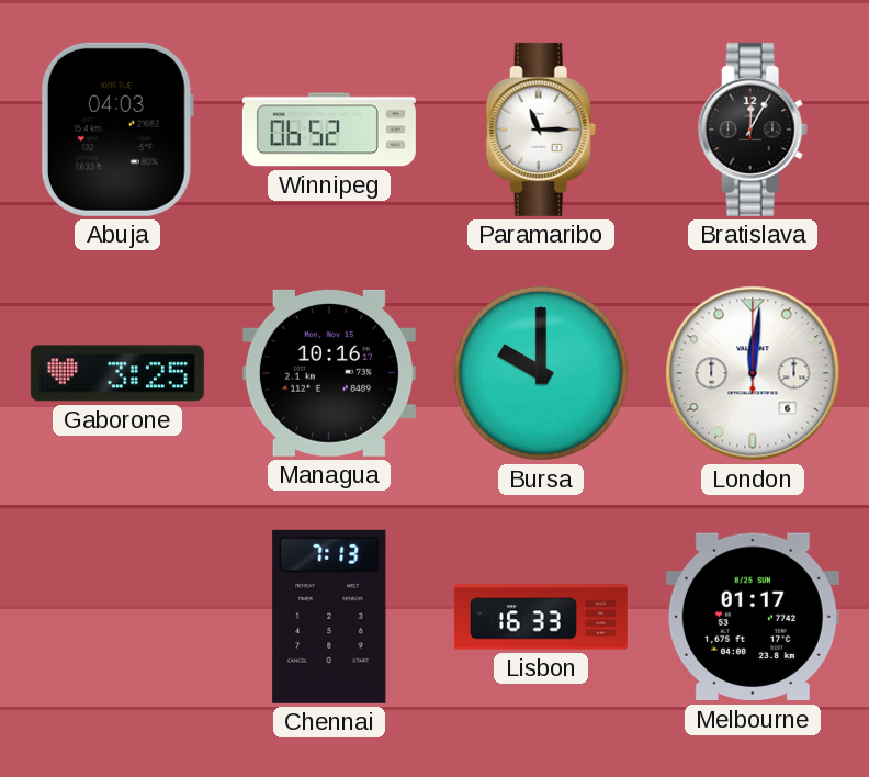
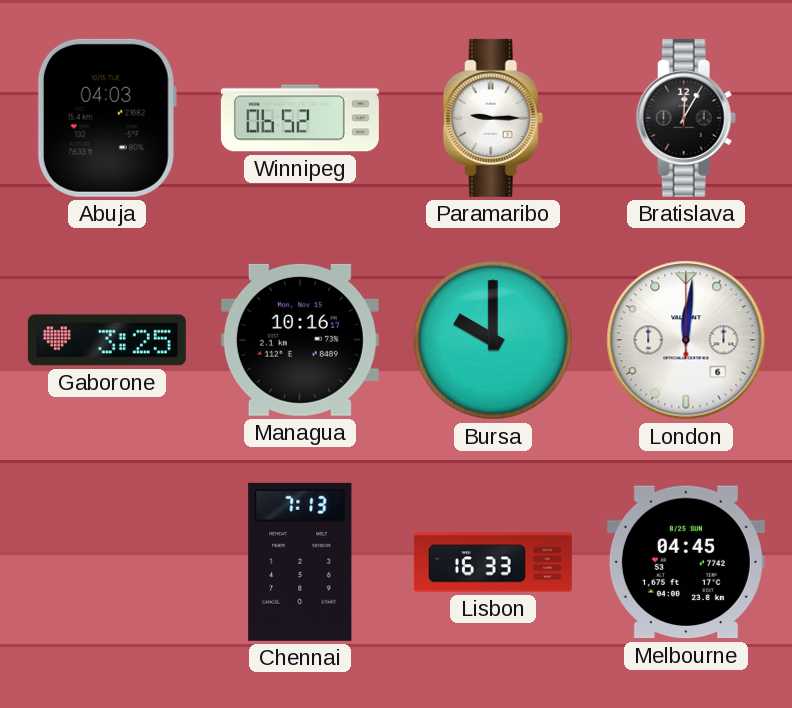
Paramaribo: 11:15 -> 9:15 (493, 118)
Melbourne: 01:17 -> 04:45 (686, 562)
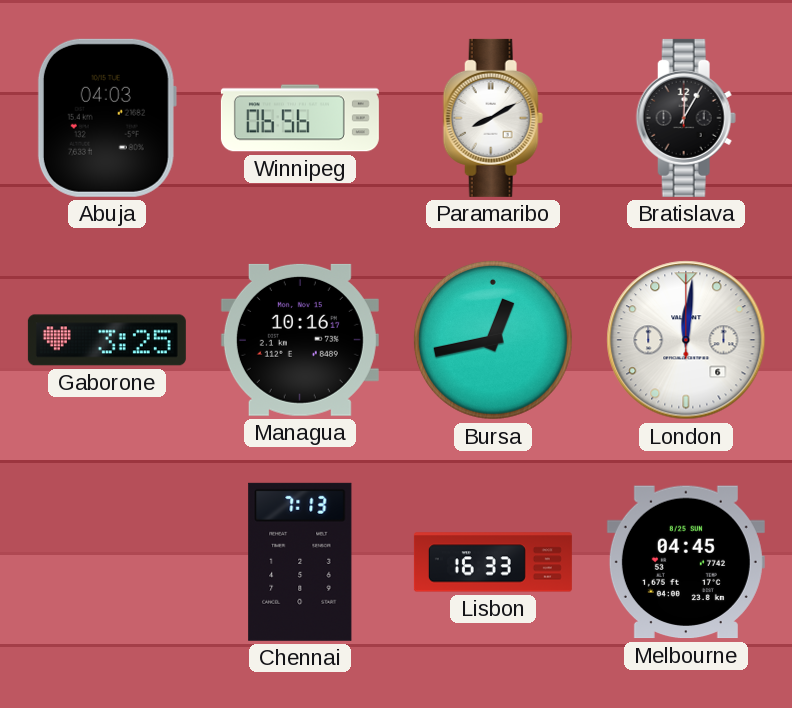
Winnipeg: 06:52 -> 06:56 (300, 118)
Paramaribo: 9:15 -> 8:10 (493, 118)
Bursa: 10:00 -> 12:43 (493, 340)
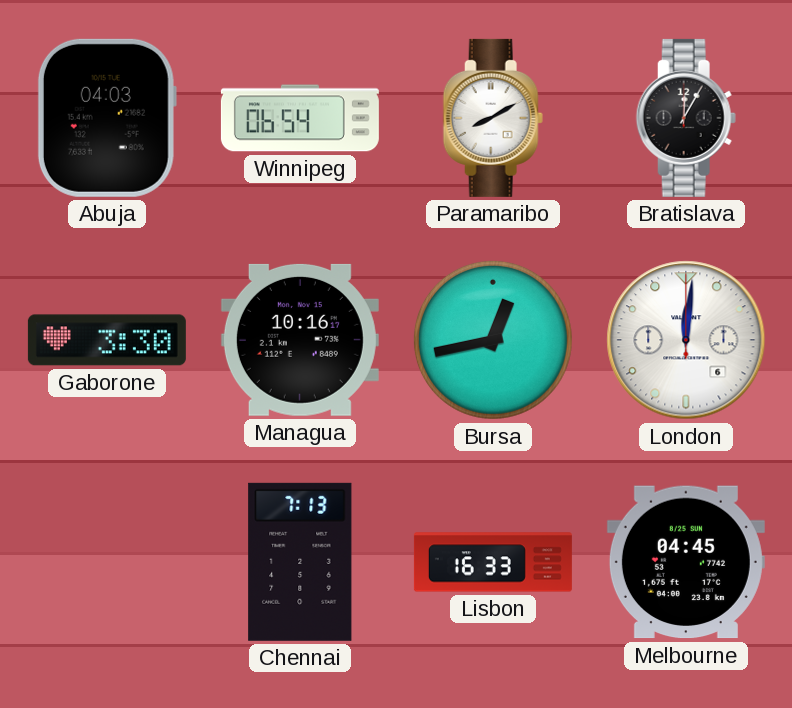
Winnipeg: 06:56 -> 06:54 (300, 118)
Gaborone: 3:25 -> 3:30 (107, 340)
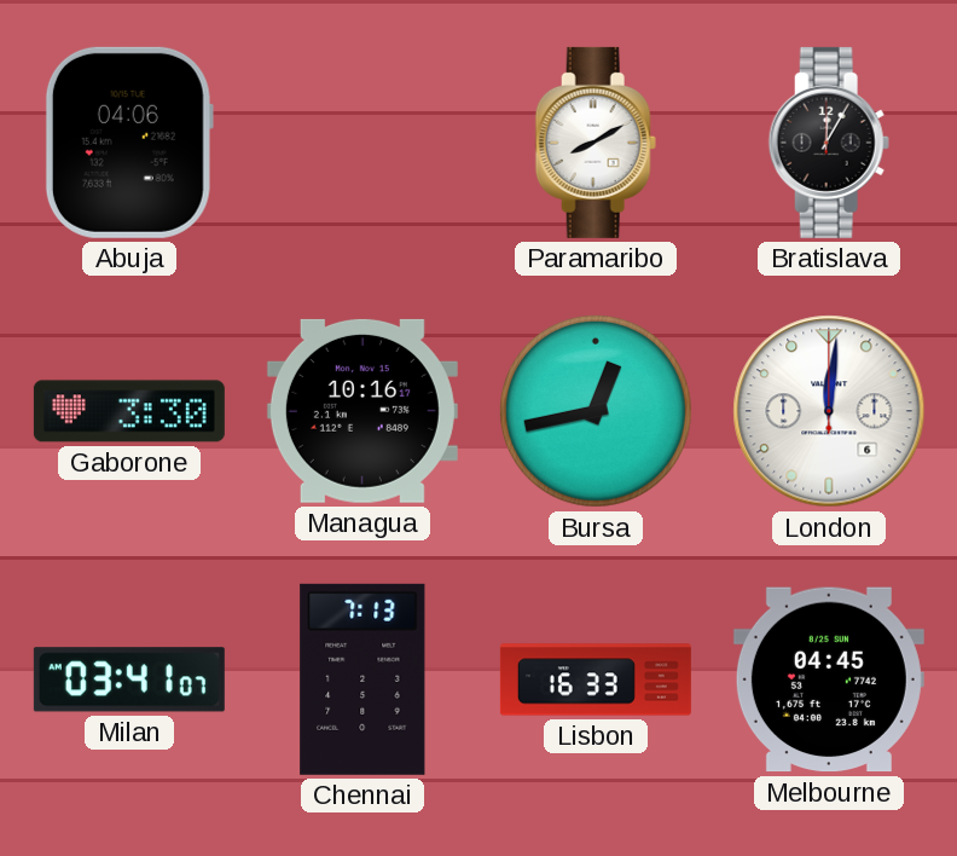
Abuja: 04:03 -> 04:06 (129, 143)
Winnipeg: 06:54 -> none (300, 118)
Milan: none -> 03:41 (129, 679)
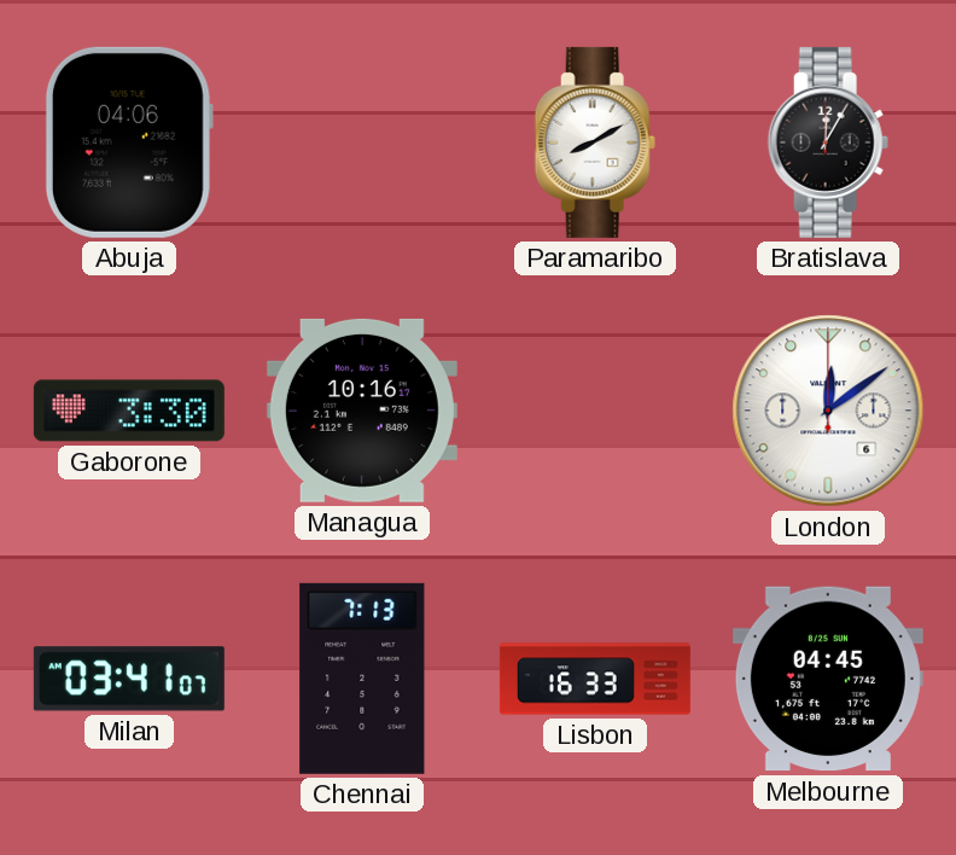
Bursa: 12:43 -> none (596, 411)
London: 12:01 -> 12:09 (828, 411)
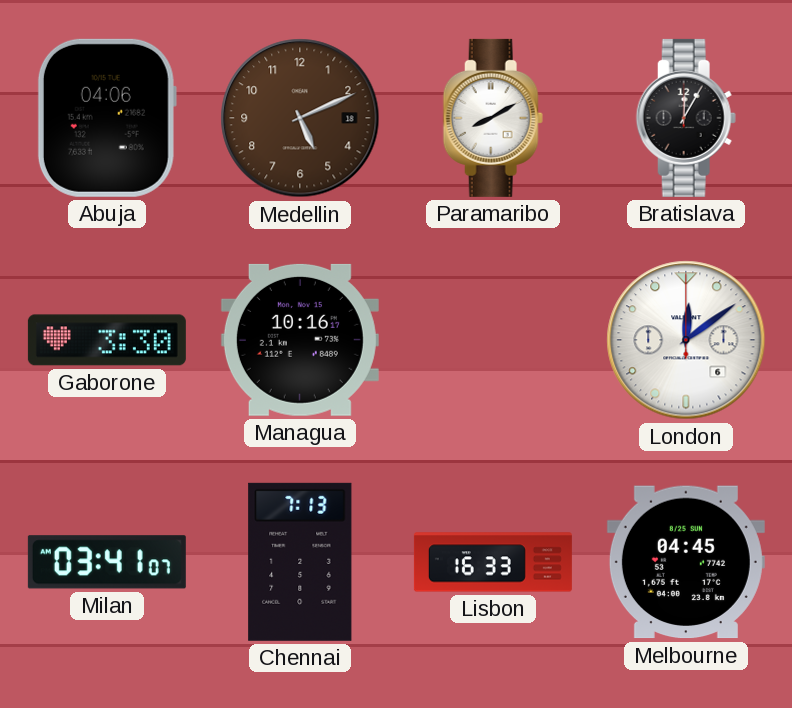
Medellin: none -> 5:11 (300, 118)
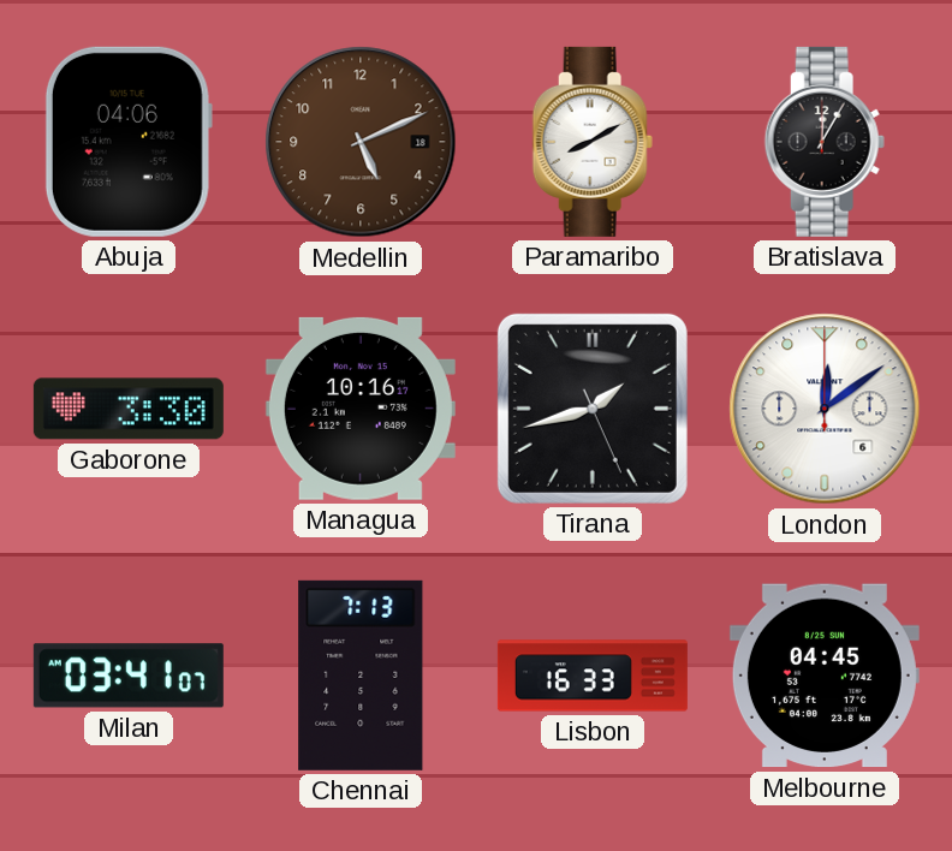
Tirana: none -> 1:42 (593, 409)
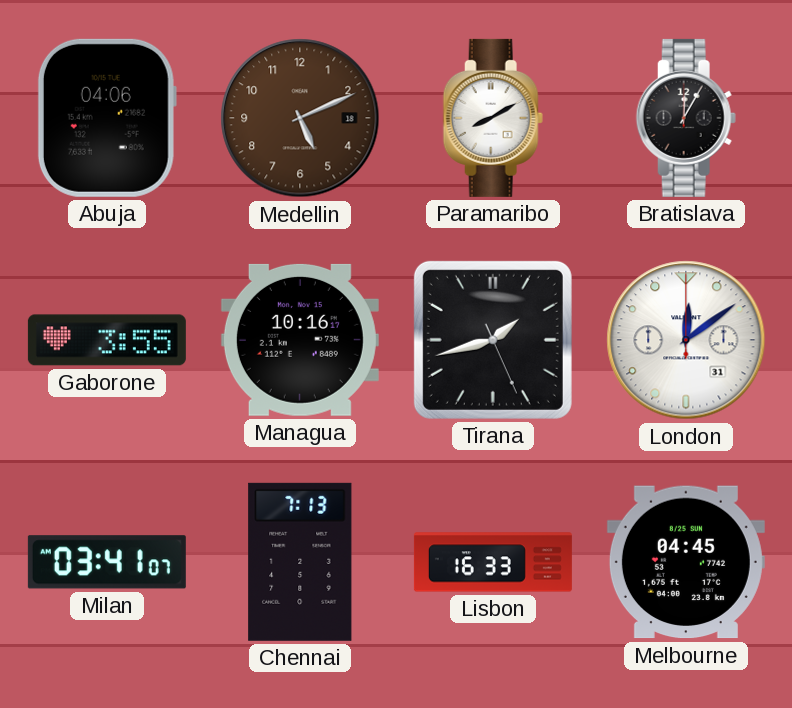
Gaborone: 3:30 -> 3:55 (107, 340)
London date: 6 -> 31 (686, 340)
